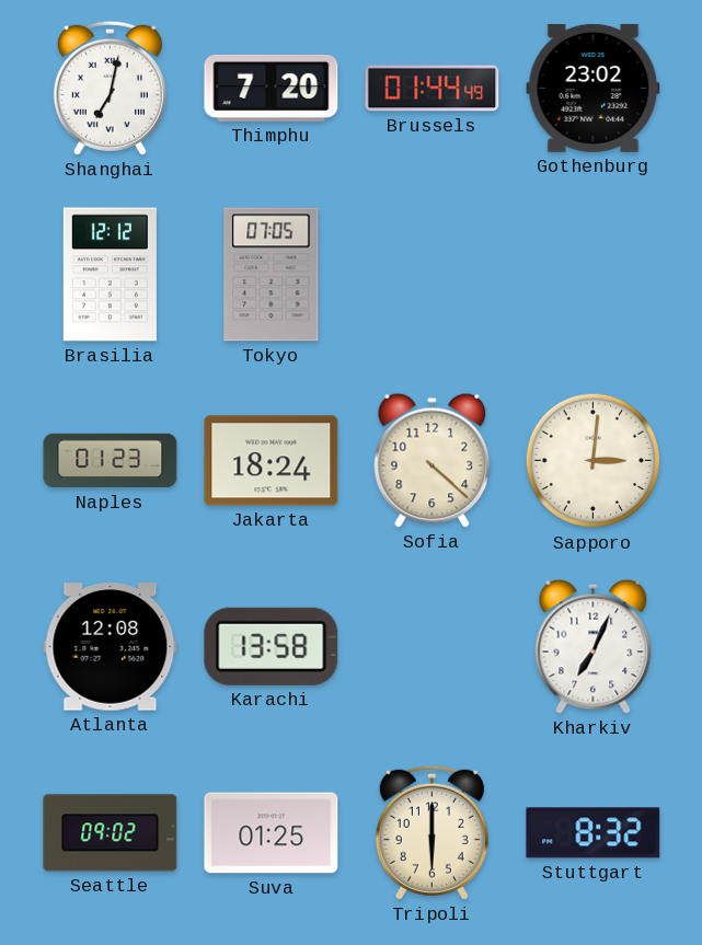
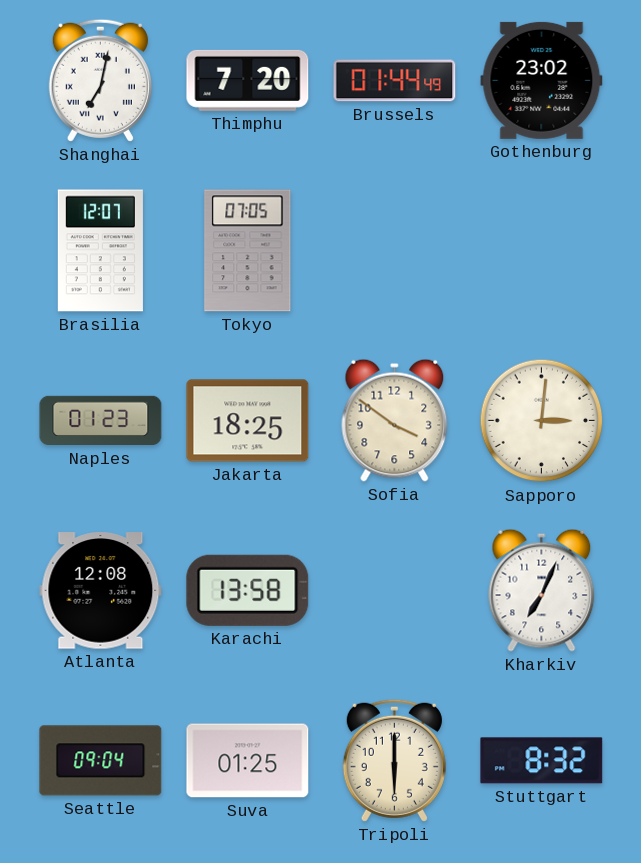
Brasilia: 12:12 -> 12:07 (100, 251)
Jakarta: 18:24 -> 18:25 (248, 421)
Sofia: 4:22 -> 3:51 (395, 420)
Seattle: 09:02 -> 09:04 (101, 761)
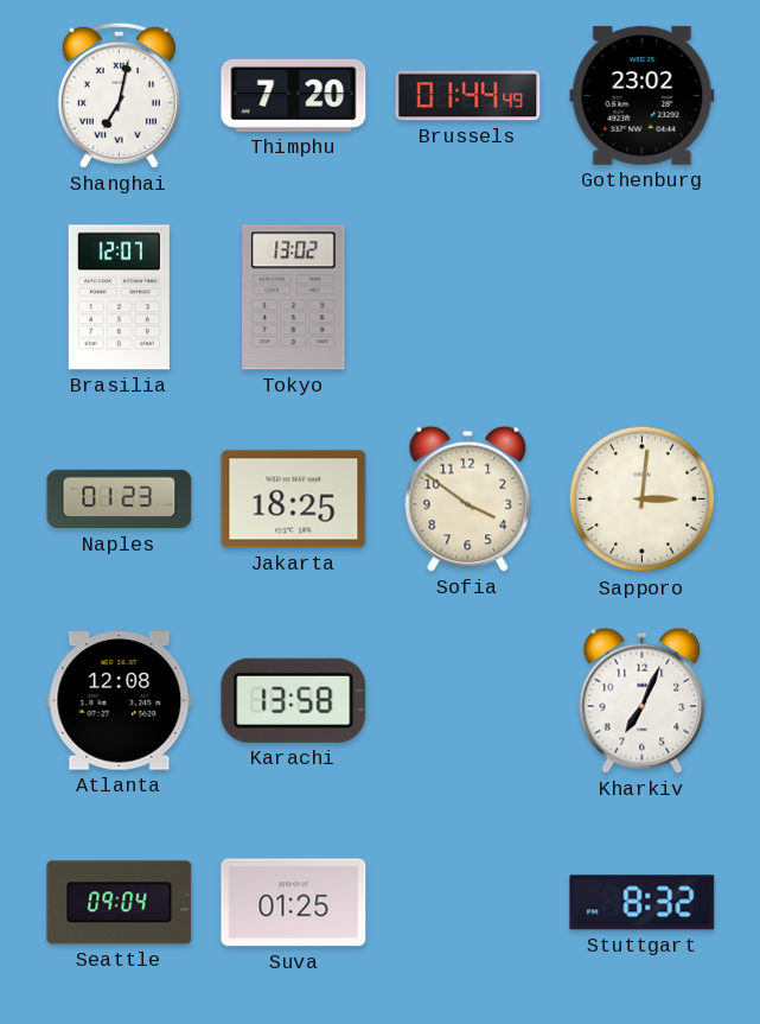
Tokyo: 07:05 -> 13:02 (294, 298)
Tripoli: 6:00 -> none (394, 760)
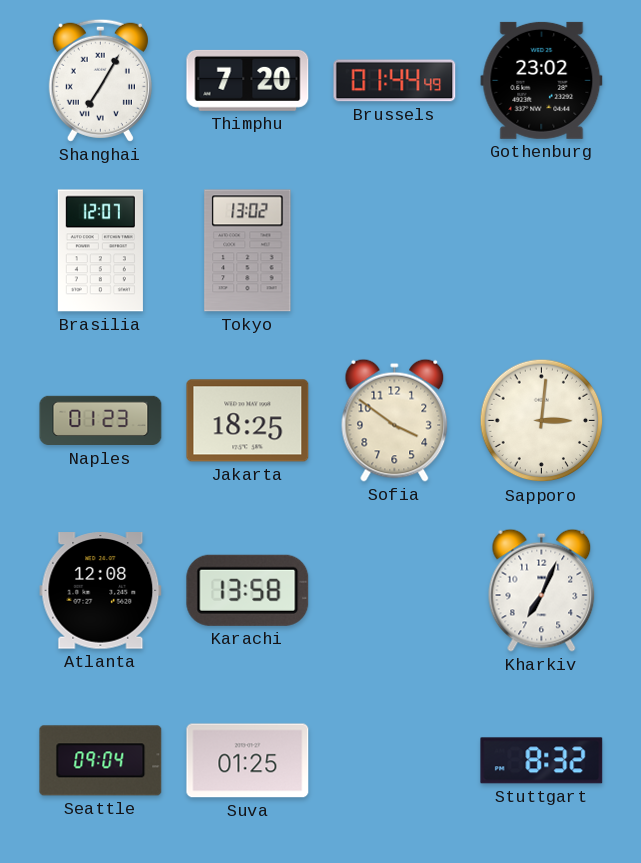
Shanghai: 7:02 -> 7:05 (100, 80)
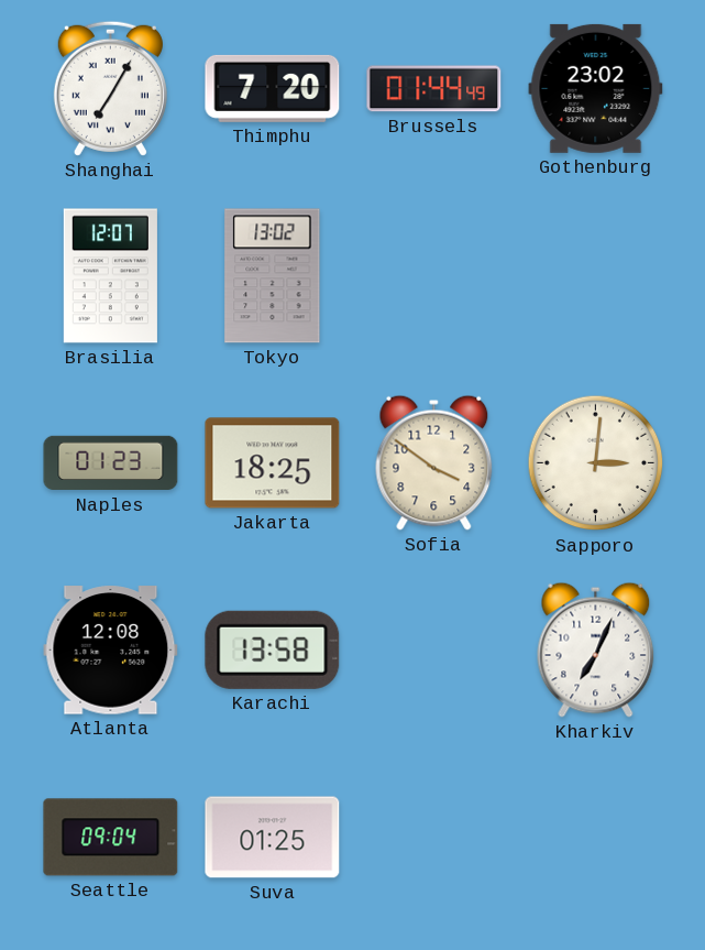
Stuttgart: 8:32 -> none (542, 761)
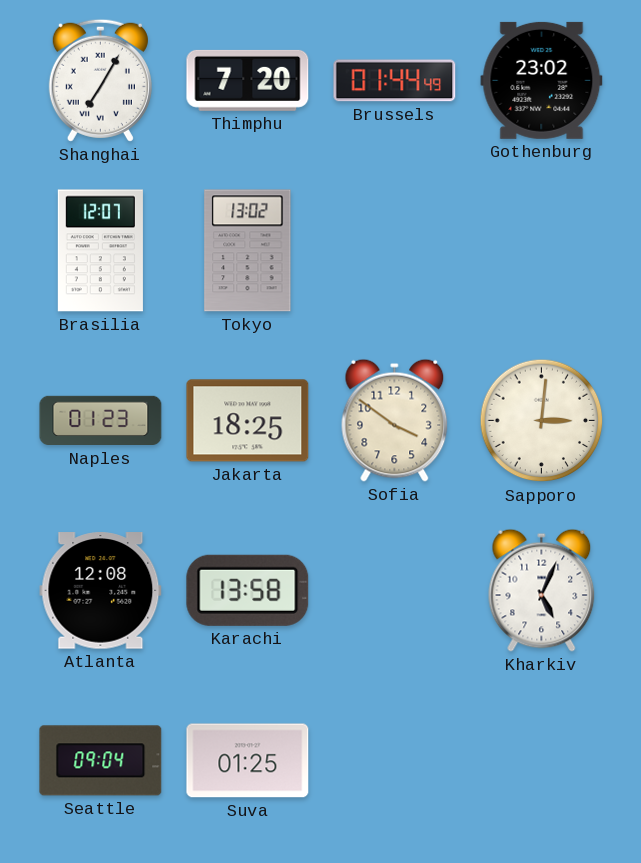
Kharkiv: 7:04 -> 5:04 (542, 590)
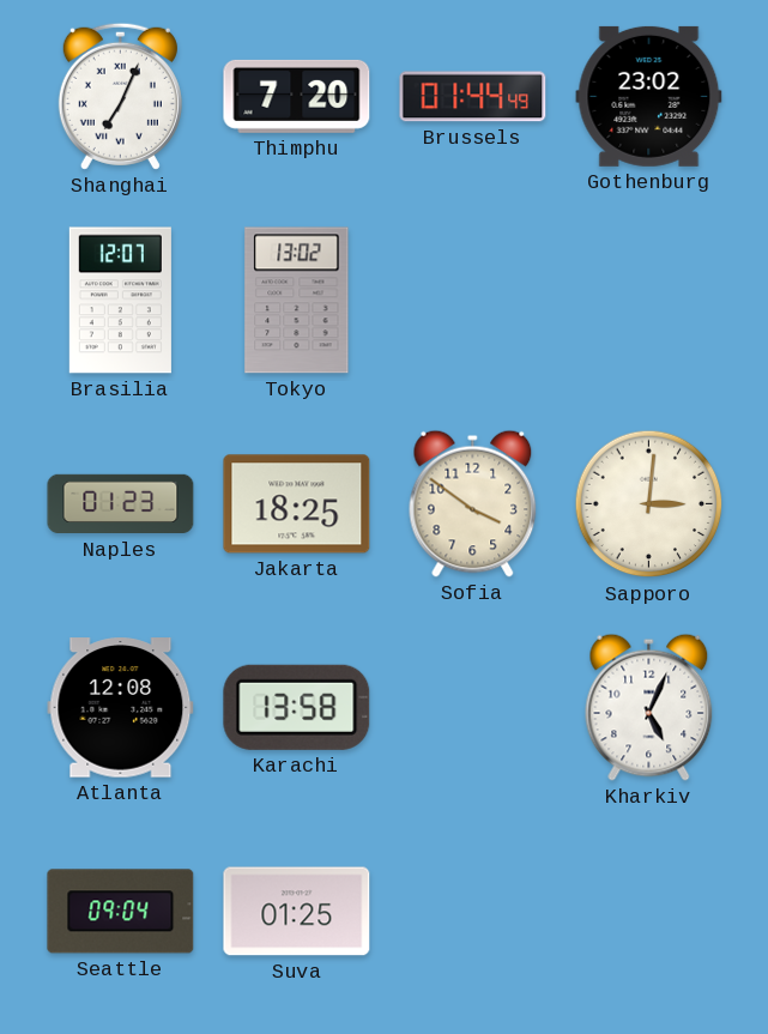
Shanghai: 7:05 -> 7:04 (120, 96)
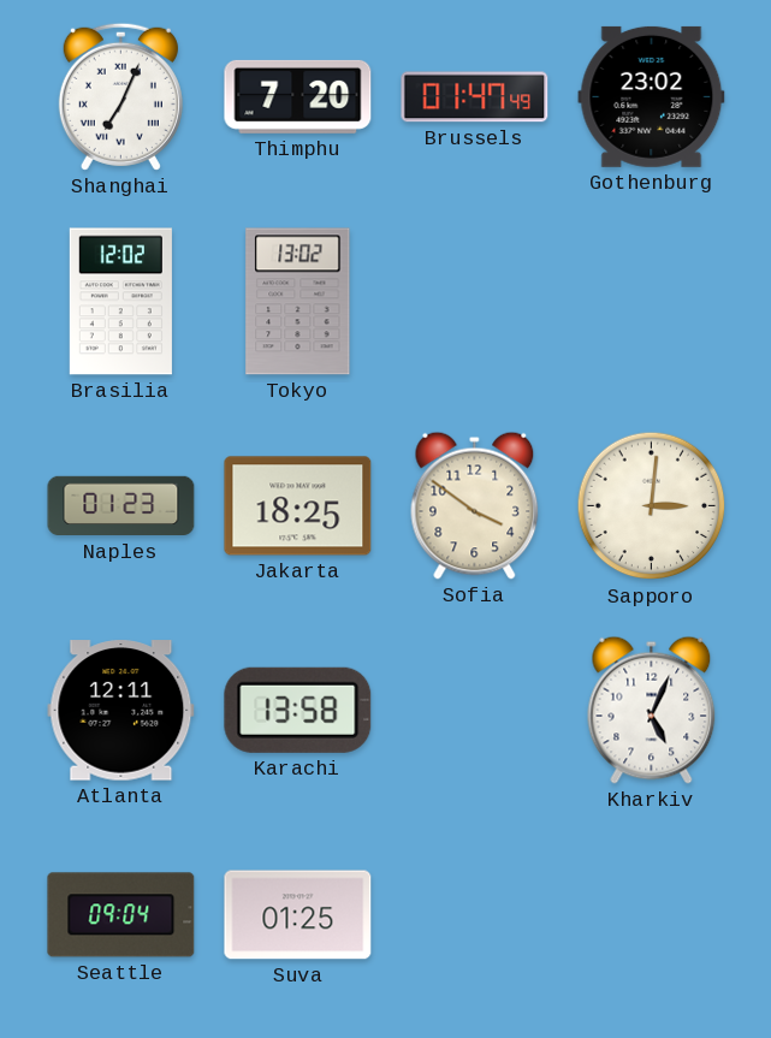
Brussels: 01:44 -> 01:47 (475, 97)
Brasilia: 12:07 -> 12:02 (120, 302)
Atlanta: 12:08 -> 12:11 (121, 711)
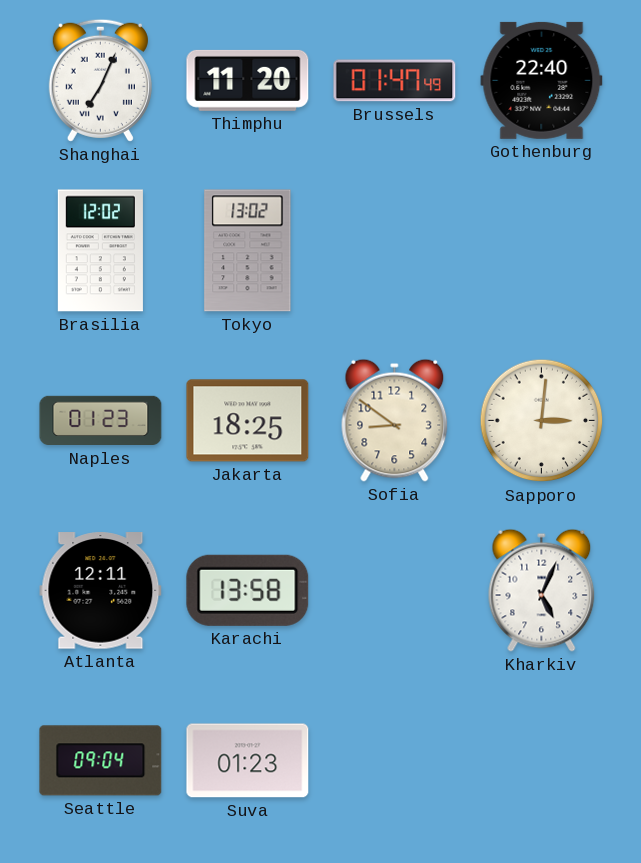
Thimphu: 7:20 -> 11:20 (248, 80)
Gothenburg: 23:02 -> 22:40 (542, 80)
Sofia: 3:51 -> 8:51 (395, 420)
Suva: 01:25 -> 01:23 (248, 761)
